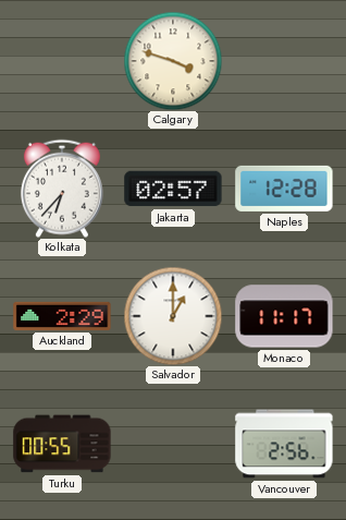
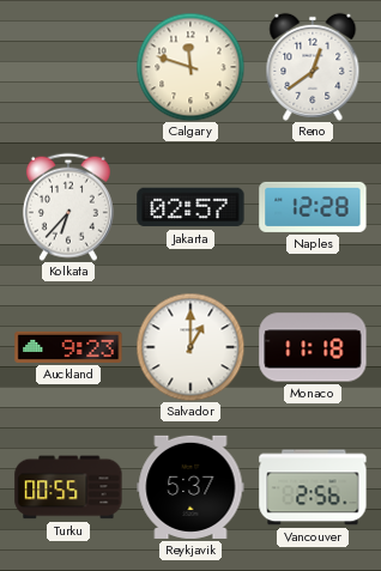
Calgary: 3:48 -> 11:48 (190, 67)
Reno: none -> 12:39 (313, 67)
Auckland: 2:29 -> 9:23 (68, 347)
Monaco: 11:17 -> 11:18 (313, 347)
Reykjavik: none -> 5:37 (190, 487)
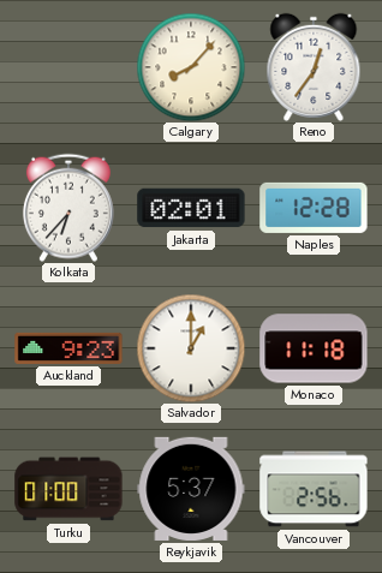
Calgary: 11:48 -> 8:07 (191, 67)
Reno: 12:39 -> 12:36 (314, 67)
Jakarta: 02:57 -> 02:01 (191, 208)
Turku: 00:55 -> 01:00 (68, 489)
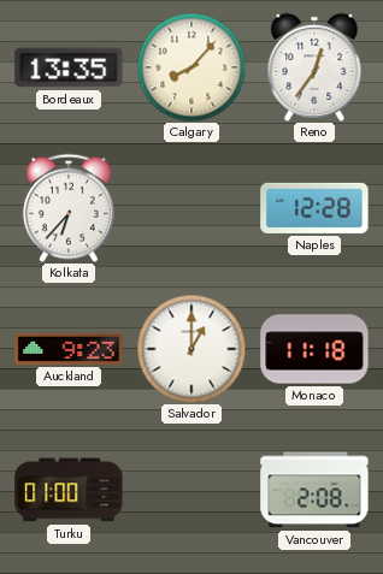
Bordeaux: none -> 13:35 (69, 67)
Jakarta: 02:01 -> none (191, 208)
Reykjavik: 5:37 -> none (191, 489)
Vancouver: 2:56 -> 2:08 (314, 490)
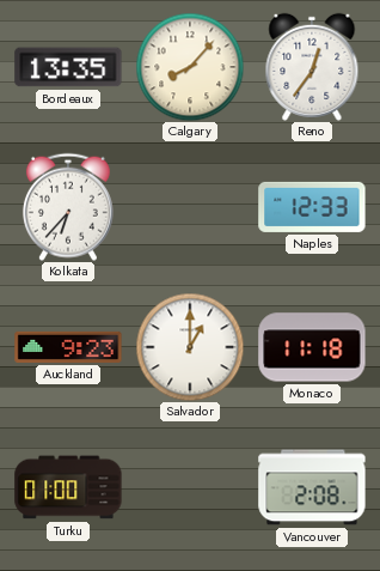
Naples: 12:28 -> 12:33 (312, 207)
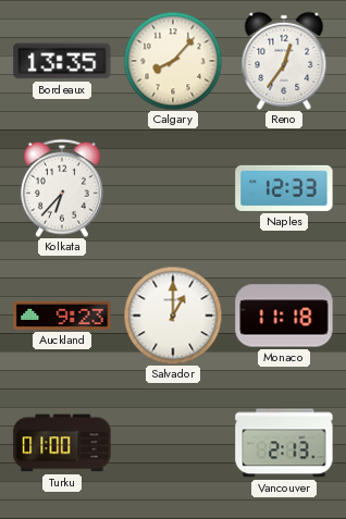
Vancouver: 2:08 -> 2:13 (284, 443)
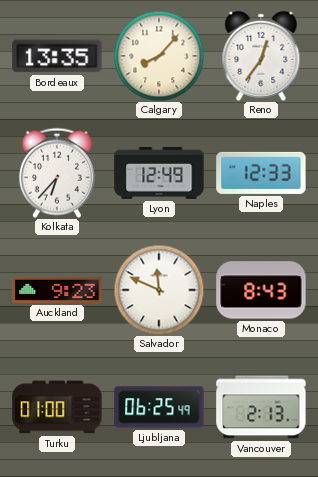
Lyon: none -> 12:49 (159, 173)
Salvador: 1:00 -> 11:49 (159, 290)
Monaco: 11:18 -> 8:43 (261, 290)
Ljubljana: none -> 06:25 (159, 407)
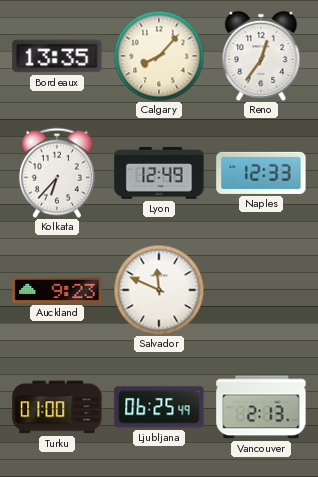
Monaco: 8:43 -> none (261, 290)
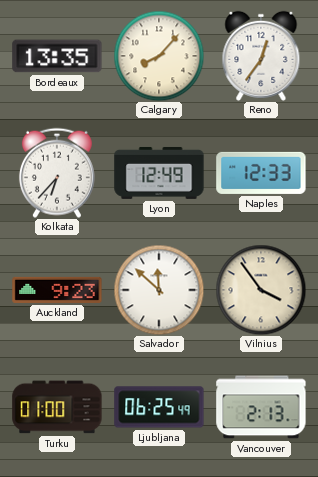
Salvador: 11:49 -> 11:52 (159, 290)
Vilnius: none -> 3:54 (261, 290)
